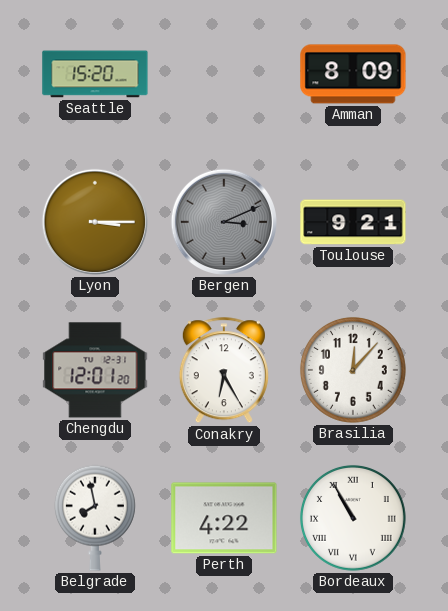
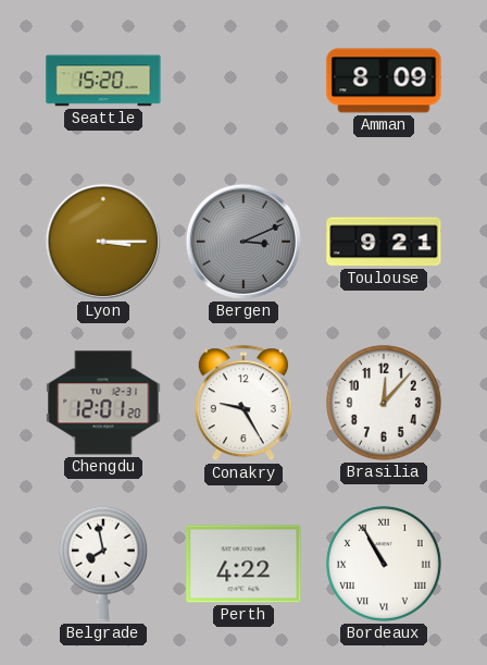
Conakry: 6:25 -> 9:25 (243, 404)
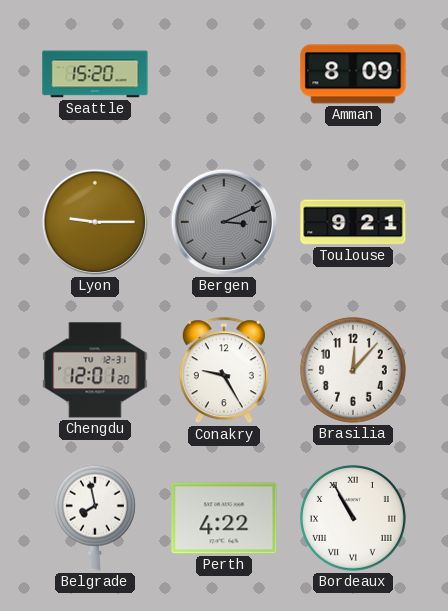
Lyon: 3:15 -> 9:15 (95, 222)
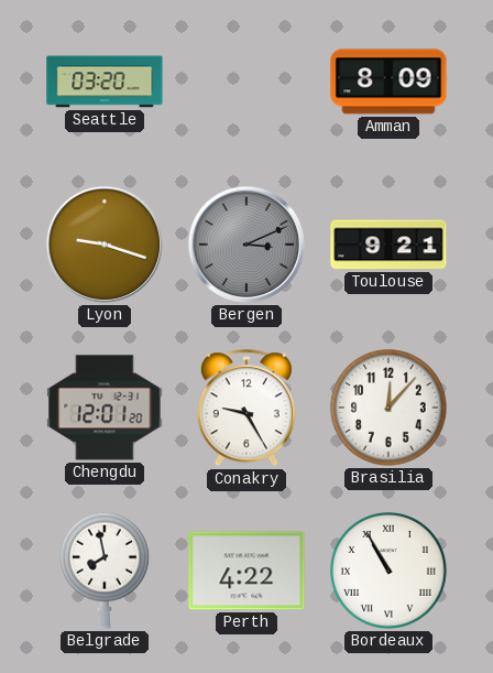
Seattle: 15:20 -> 03:20 (105, 82)
Lyon: 9:15 -> 9:18 (105, 245)
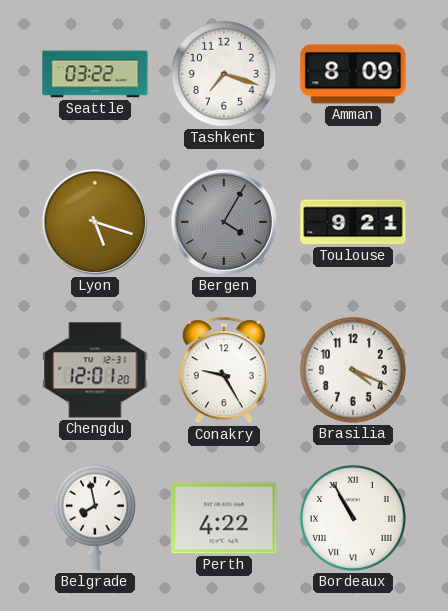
Seattle: 03:20 -> 03:22 (95, 74)
Tashkent: none -> 7:18 (224, 74)
Lyon: 9:18 -> 5:18 (95, 222)
Bergen: 3:11 -> 4:05 (224, 222)
Brasilia: 12:07 -> 4:19 (353, 370)
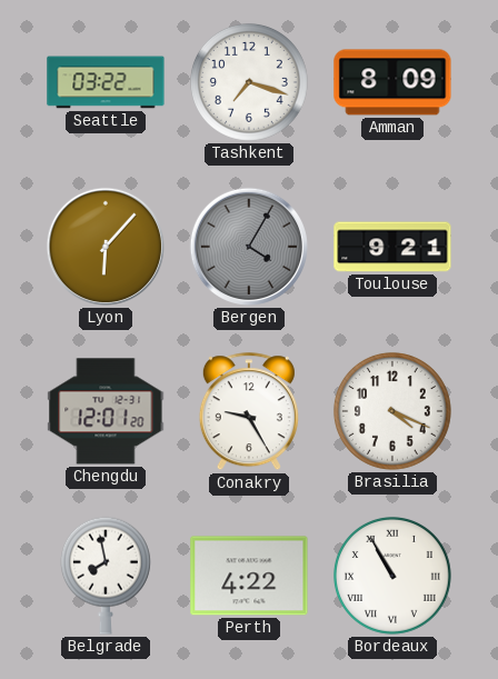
Lyon: 5:18 -> 6:07 (106, 247)
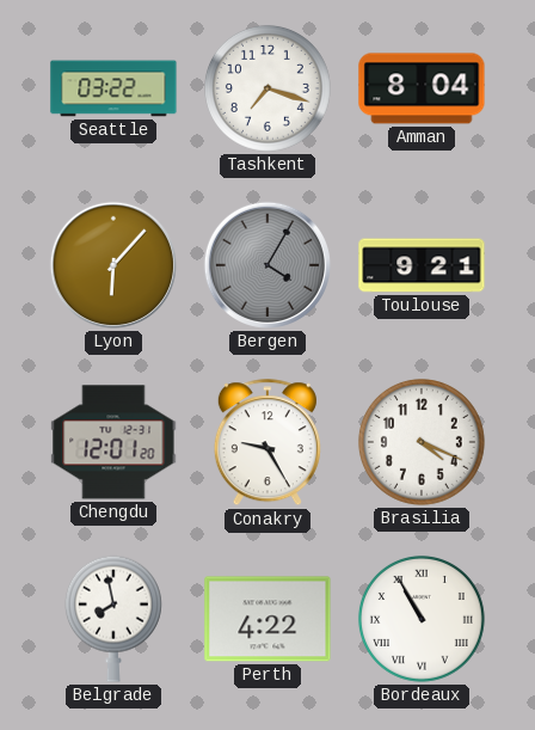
Amman: 8:09 -> 8:04 (422, 88)
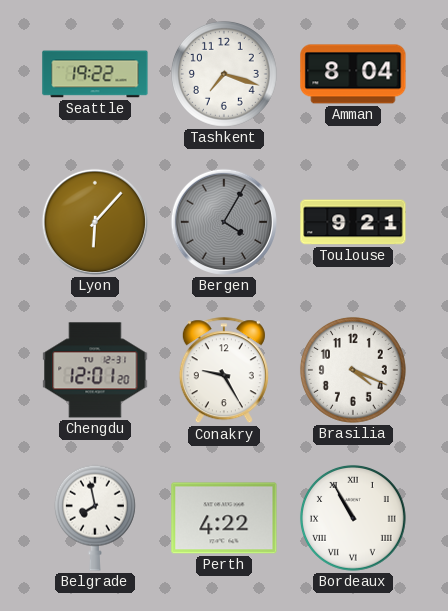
Seattle: 03:22 -> 19:22 (95, 74)
